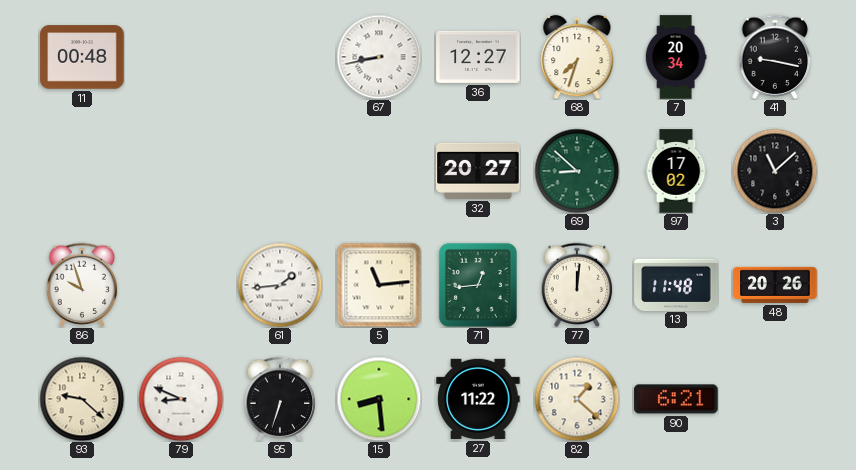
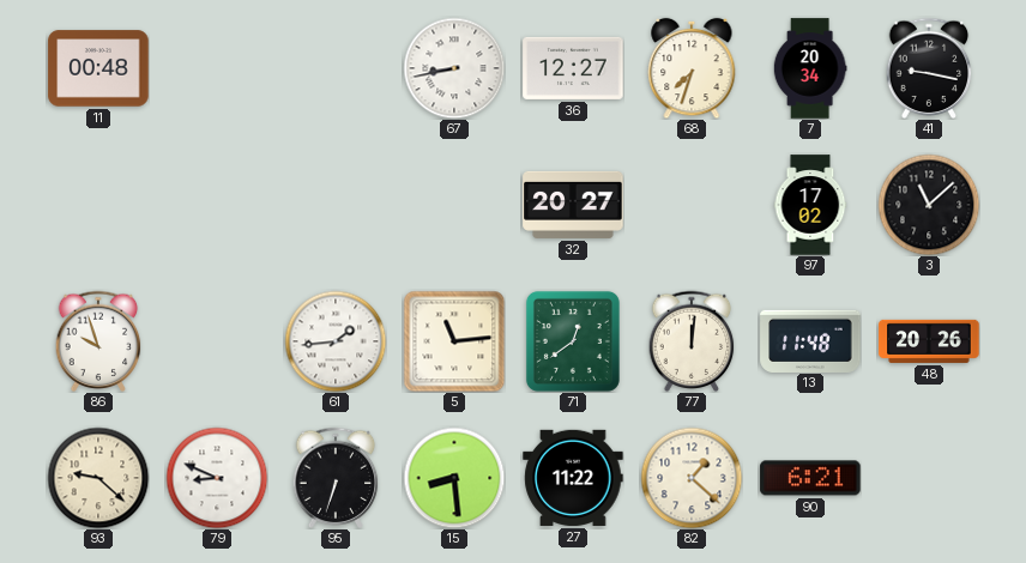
69: 8:52 -> none (577, 171)
71: 12:44 -> 12:39 (573, 341)
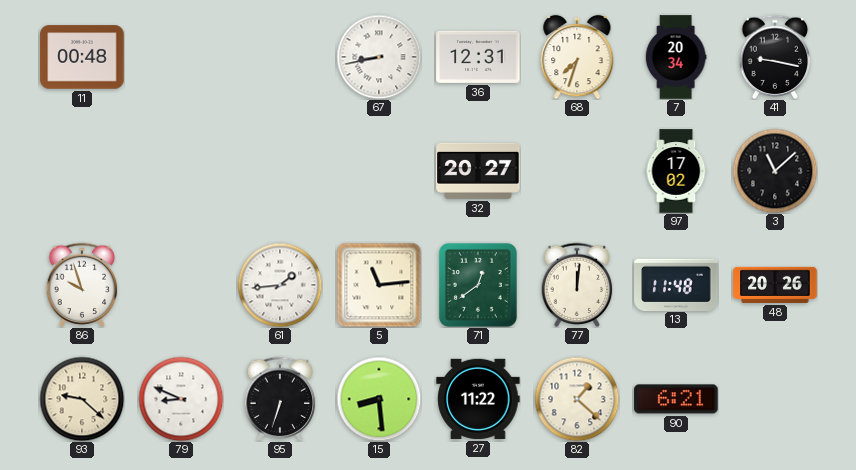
36: 12:27 -> 12:31 (478, 57)
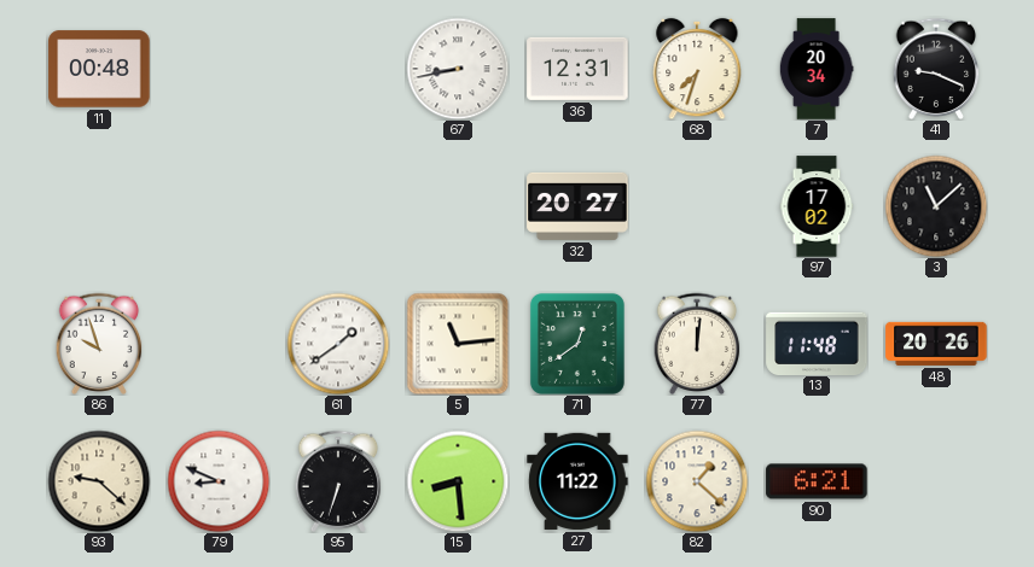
41: 9:17 -> 9:19 (936, 69)
61: 1:44 -> 1:39 (338, 344)
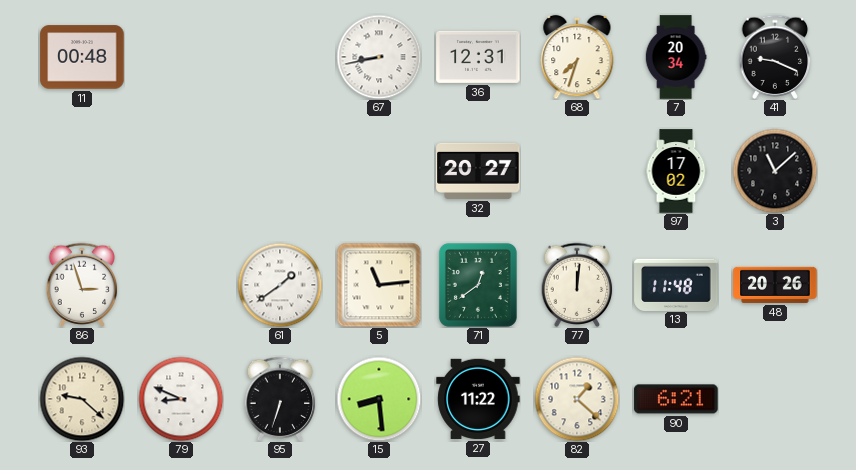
86: 9:57 -> 2:57 (82, 285)
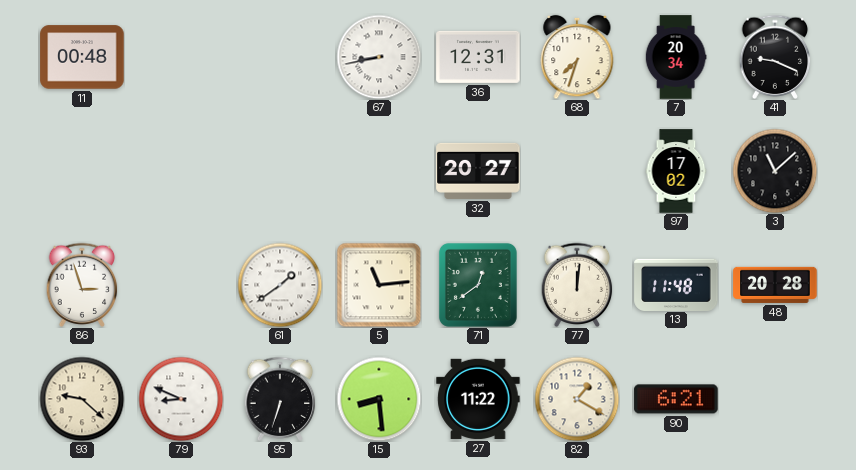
48: 20:26 -> 20:28 (775, 285)
82: 1:22 -> 1:20 (577, 399)
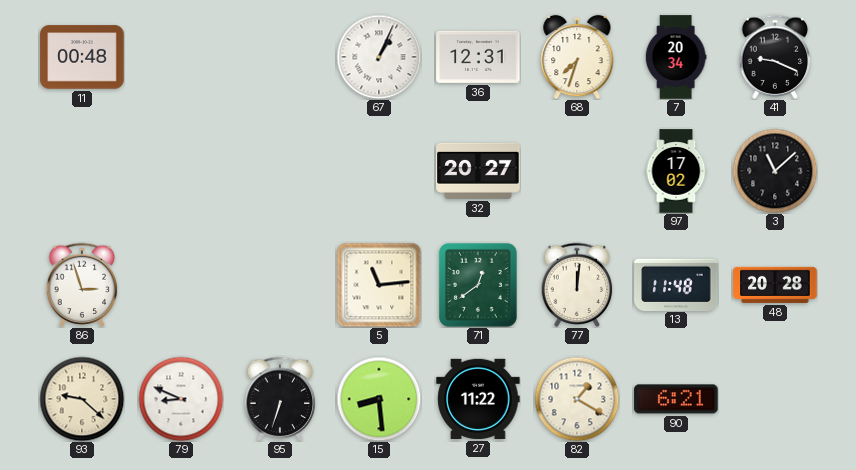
67: 8:43 -> 1:04 (379, 57)
61: 1:39 -> none (280, 285)
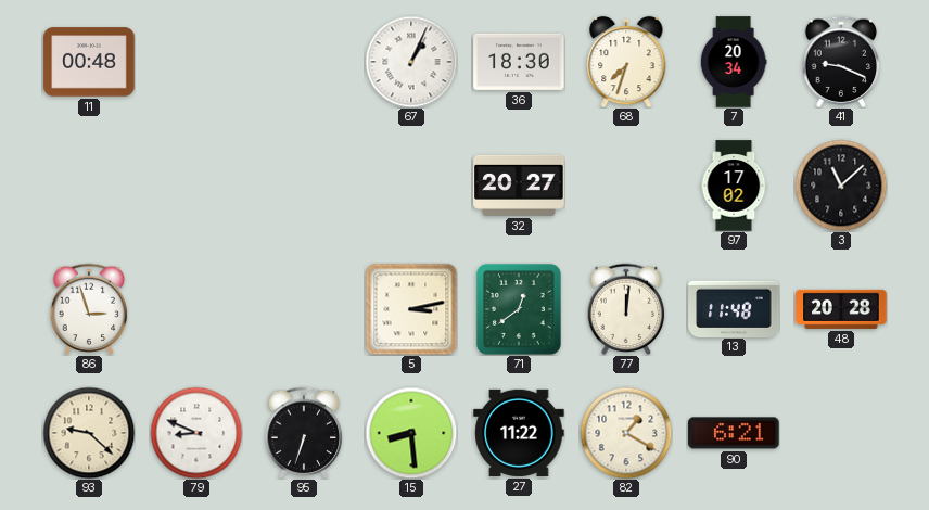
36: 12:31 -> 18:30 (519, 62)
5: 11:14 -> 3:13 (411, 309)
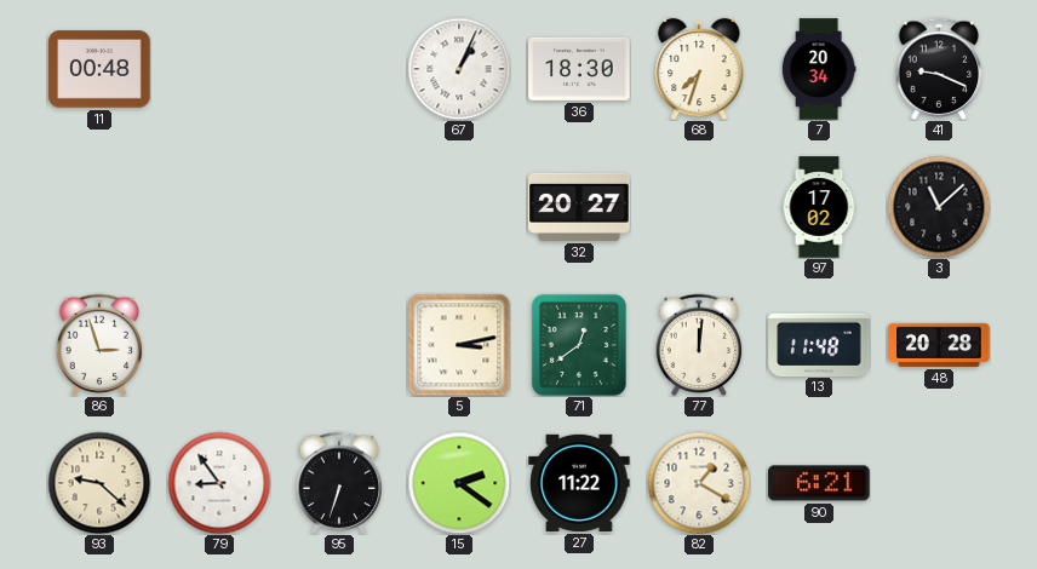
79: 8:49 -> 8:54 (219, 483)
15: 8:29 -> 2:21 (459, 483)
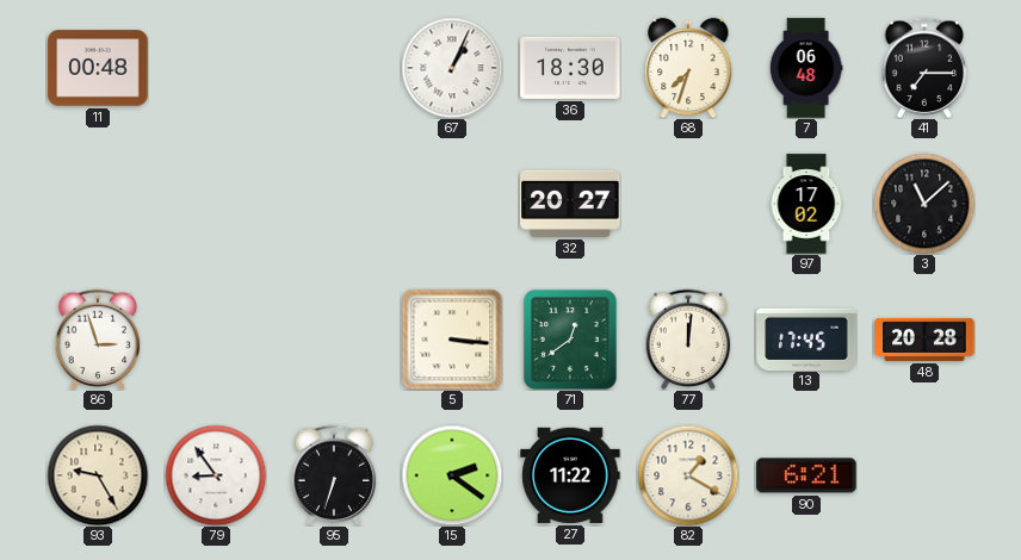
7: 20:34 -> 06:48 (806, 68)
41: 9:19 -> 7:15 (924, 68)
5: 3:13 -> 3:16 (452, 340)
13: 11:48 -> 17:45 (806, 338)
93: 9:22 -> 9:25 (98, 475)
